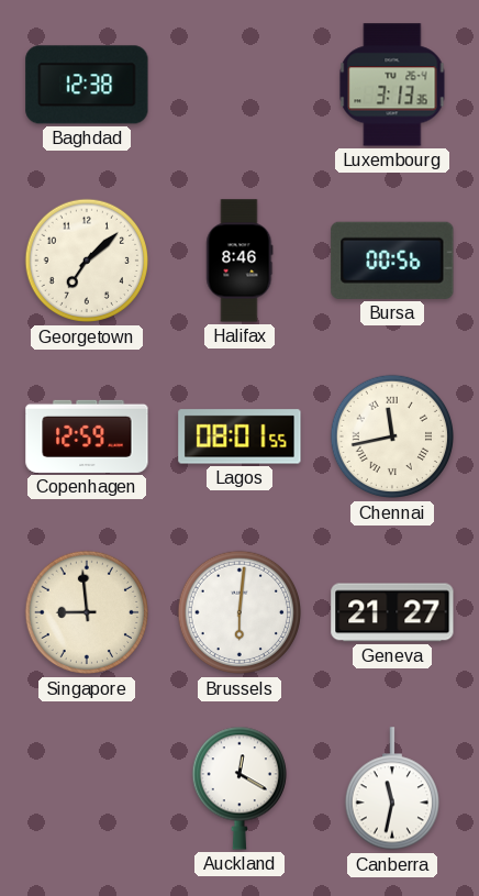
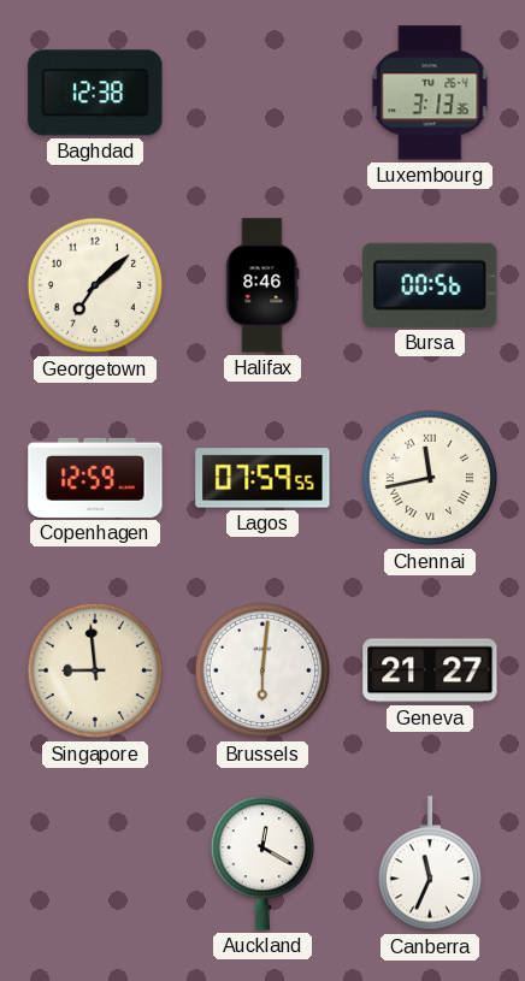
Lagos: 08:01 -> 07:59 (262, 478)
Canberra: 11:32 -> 11:34 (429, 864)
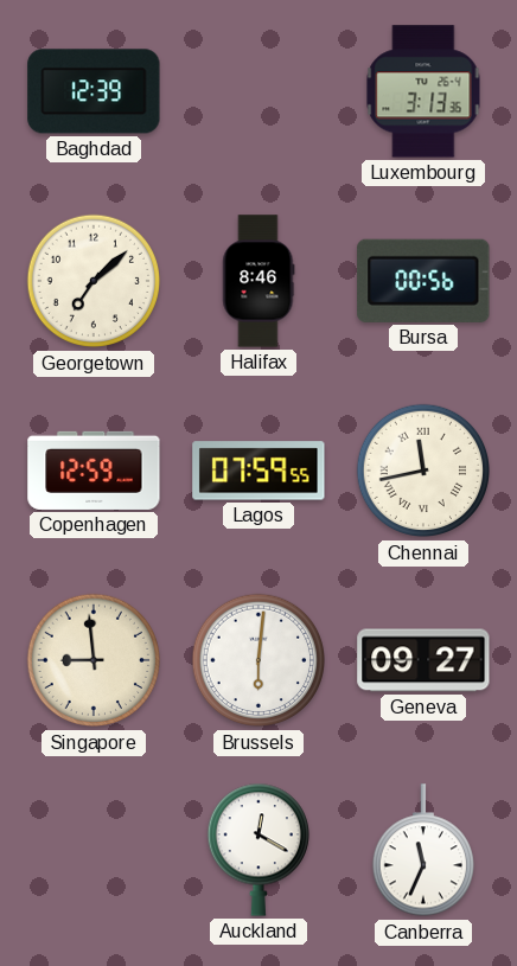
Baghdad: 12:38 -> 12:39 (94, 91)
Geneva: 21:27 -> 09:27 (423, 660)
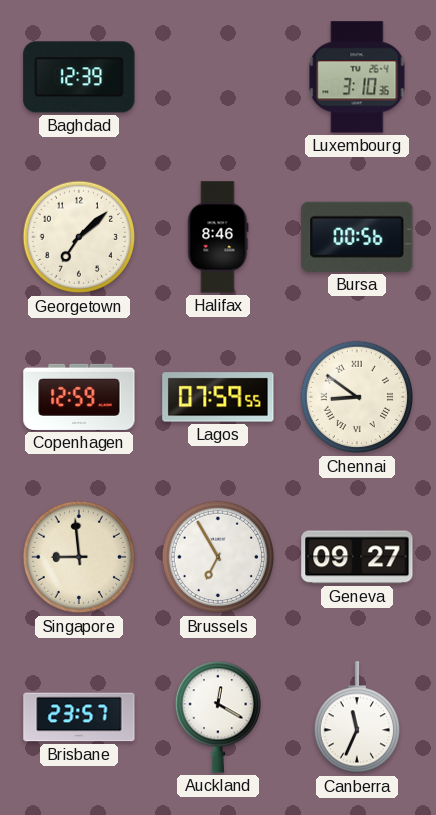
Luxembourg: 3:13 -> 3:10 (357, 77)
Chennai: 11:43 -> 8:51 (357, 397)
Brussels: 6:01 -> 6:55 (218, 557)
Brisbane: none -> 23:57 (79, 717)
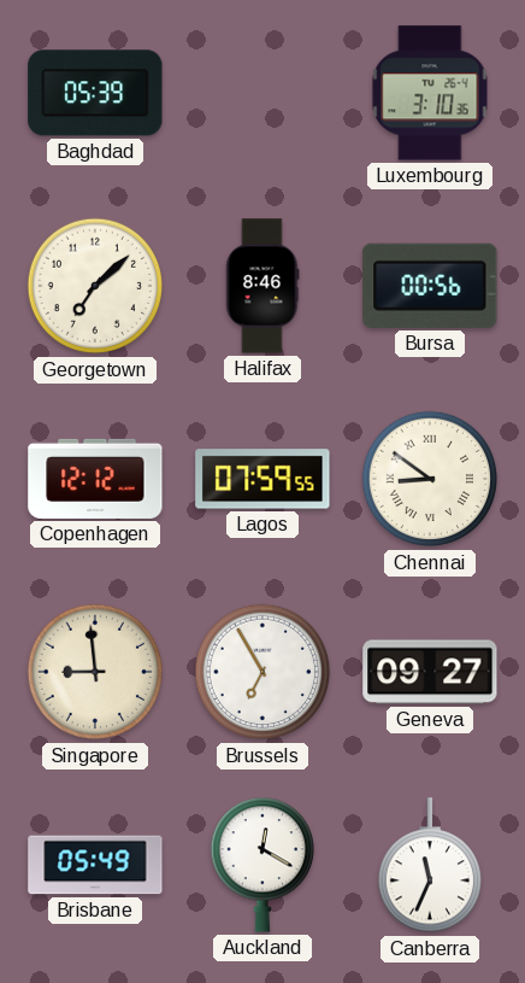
Baghdad: 12:39 -> 05:39 (95, 93)
Copenhagen: 12:59 -> 12:12 (95, 479)
Brisbane: 23:57 -> 05:49 (95, 865)
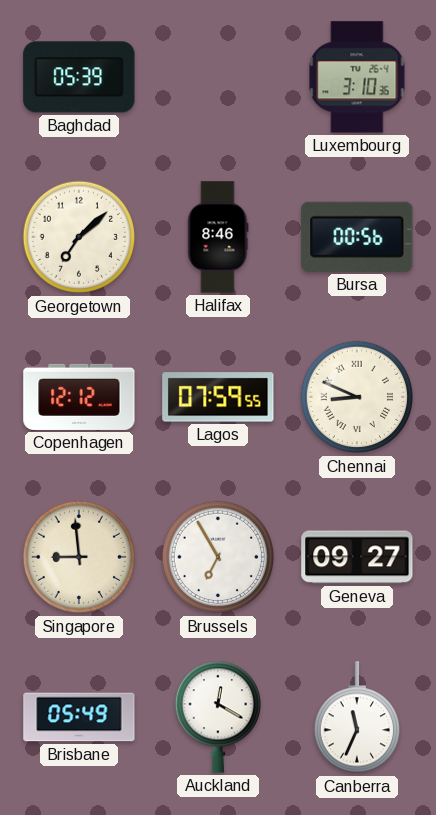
Chennai: 8:51 -> 8:49 (357, 397)
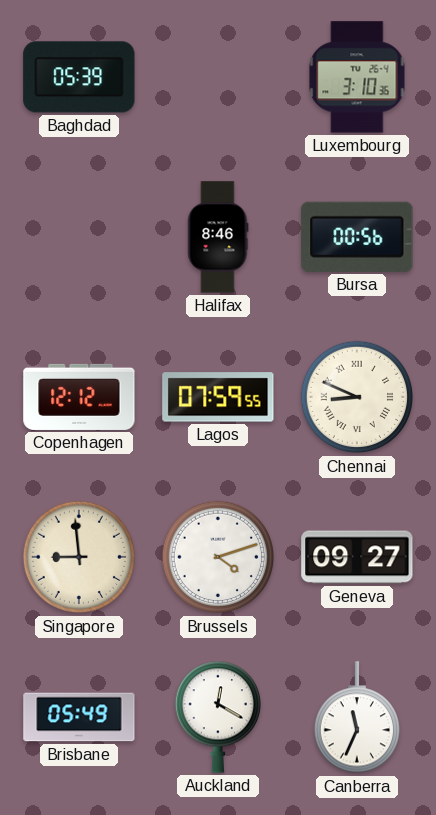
Georgetown: 7:08 -> none (79, 237)
Brussels: 6:55 -> 4:12 (218, 557)
